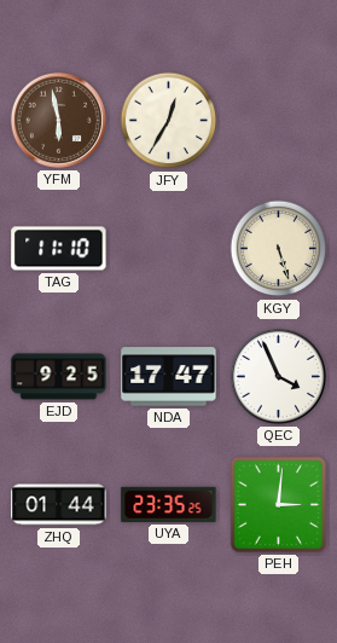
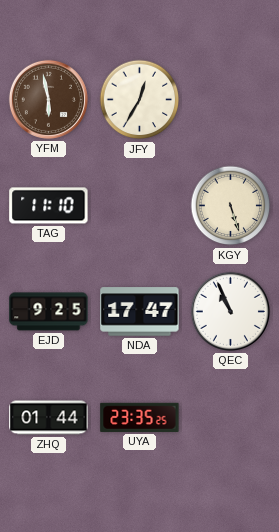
QEC: 3:56 -> 10:56 (230, 311)
PEH: 3:01 -> none (278, 504)
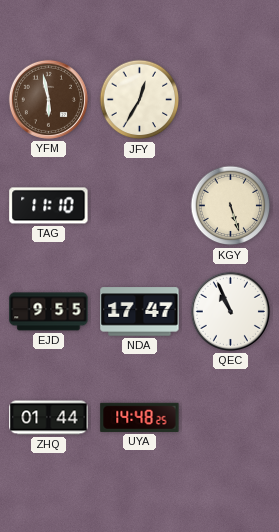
EJD: 9:25 -> 9:55 (49, 312)
UYA: 23:35 -> 14:48 (140, 417)
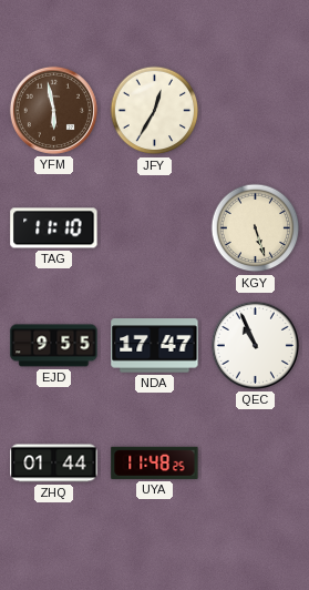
UYA: 14:48 -> 11:48 (155, 462)
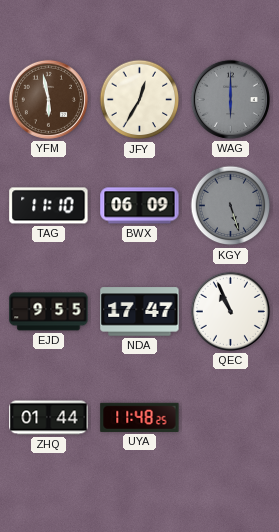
WAG: none -> 6:00 (230, 99)
BWX: none -> 06:09 (140, 206)
KGY dial: cream -> grey (231, 206)
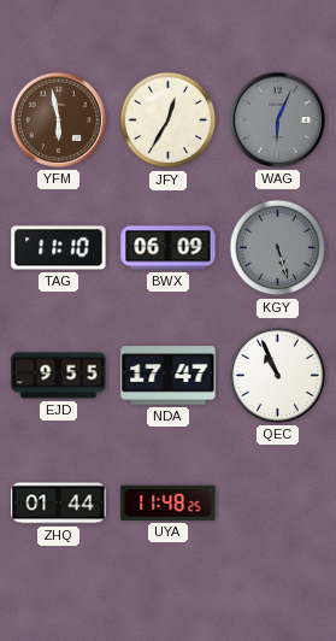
WAG: 6:00 -> 6:04 (277, 119)
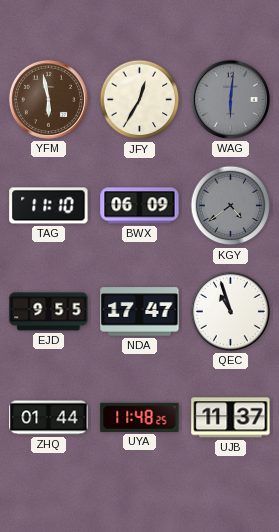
WAG: 6:04 -> 6:01 (230, 99)
KGY: 5:27 -> 4:39 (231, 206)
QEC: 10:56 -> 10:57 (230, 311)
UJB: none -> 11:37 (231, 418)
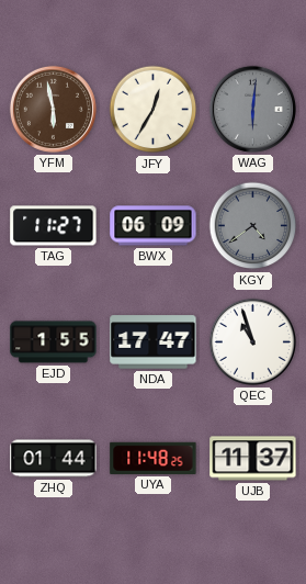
TAG: 11:10 -> 11:27 (54, 226)
EJD: 9:55 -> 1:55 (54, 342)
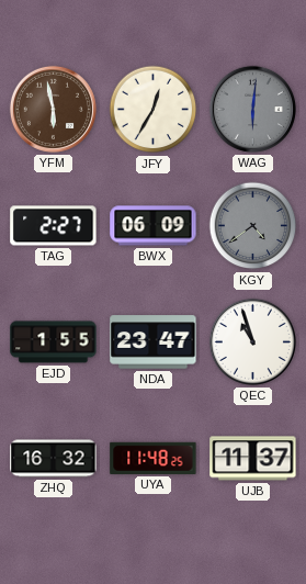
TAG: 11:27 -> 2:27 (54, 226)
NDA: 17:47 -> 23:47 (154, 342)
ZHQ: 01:44 -> 16:32 (54, 459)
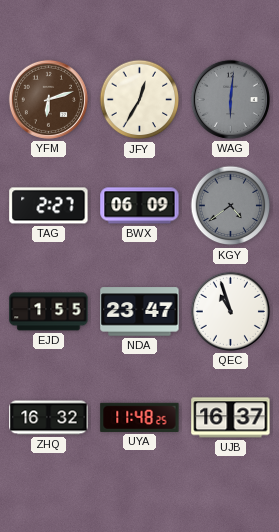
YFM: 5:58 -> 6:12 (48, 99)
UJB: 11:37 -> 16:37 (231, 418)
